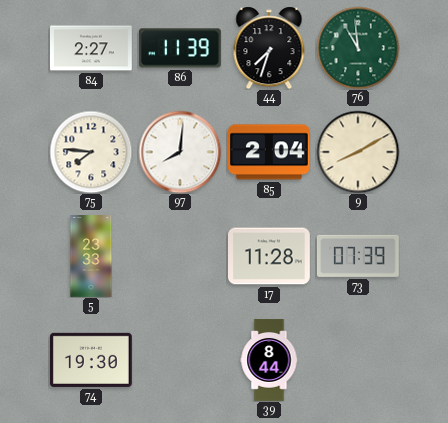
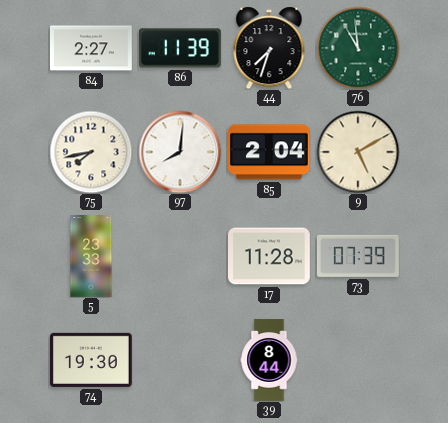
75: 7:46 -> 7:43 (91, 152)
9: 8:10 -> 5:10 (358, 152)
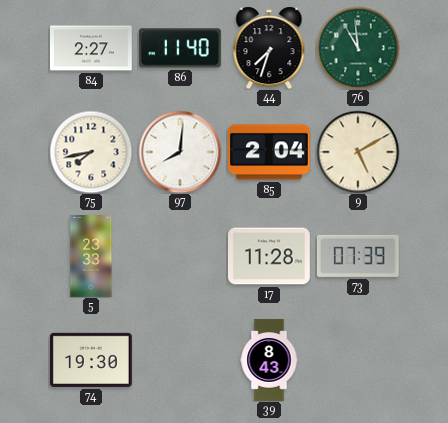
86: 11:39 -> 11:40 (180, 48)
39: 8:44 -> 8:43 (269, 360)
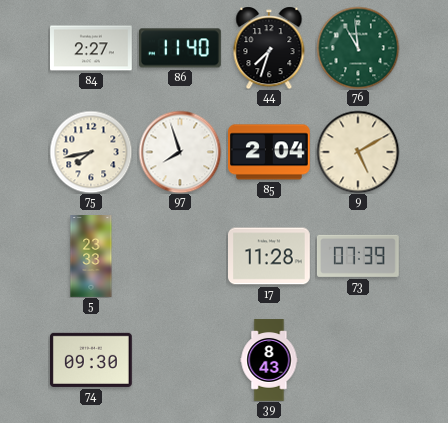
97: 8:01 -> 7:57 (180, 152)
74: 19:30 -> 09:30 (91, 360)
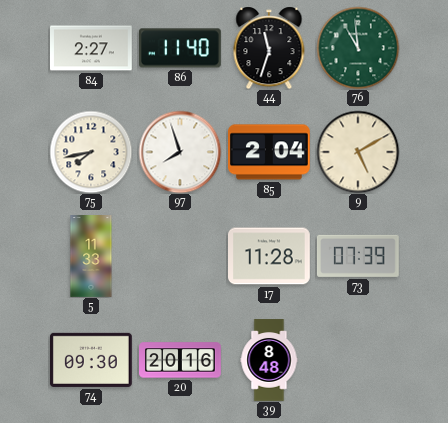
44: 7:33 -> 11:33 (269, 48)
5: 23:33 -> 11:33 (91, 256)
20: none -> 20:16 (180, 360)
39: 8:43 -> 8:48 (269, 360)
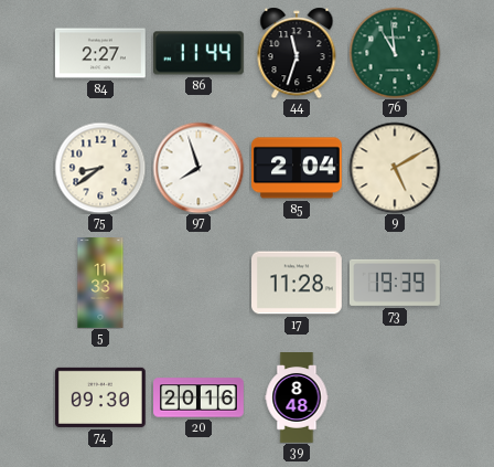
86: 11:40 -> 11:44 (198, 53)
75: 7:43 -> 8:39 (100, 168)
73: 07:39 -> 19:39 (395, 283)
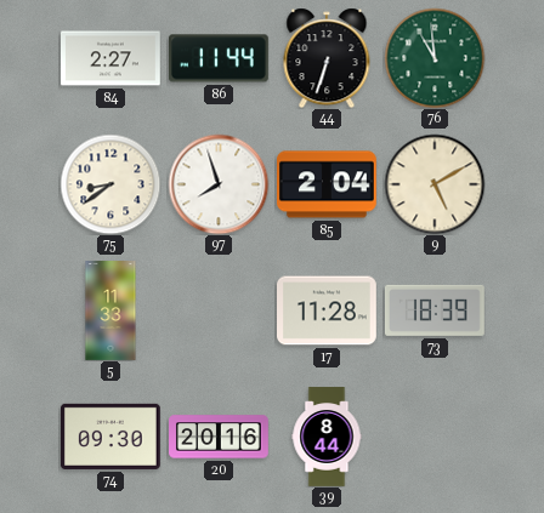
44: 11:33 -> 6:33 (327, 58)
73: 19:39 -> 18:39 (435, 310)
39: 8:48 -> 8:44 (327, 437)
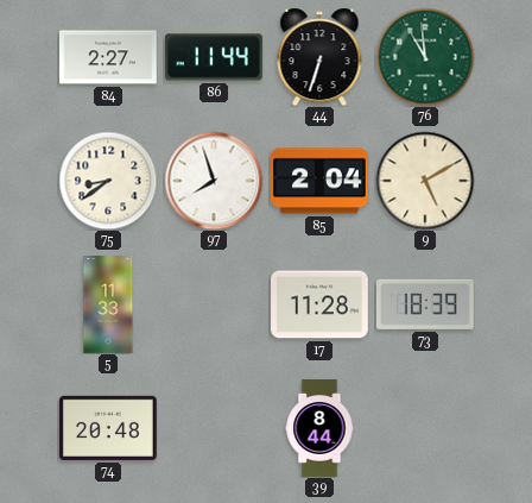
74: 09:30 -> 20:48 (108, 428)
20: 20:16 -> none (219, 437)
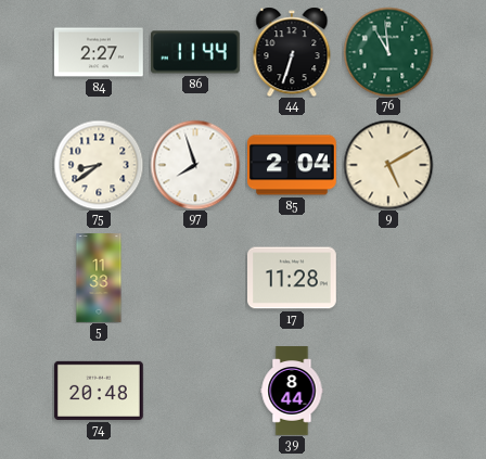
73: 18:39 -> none (425, 304)
